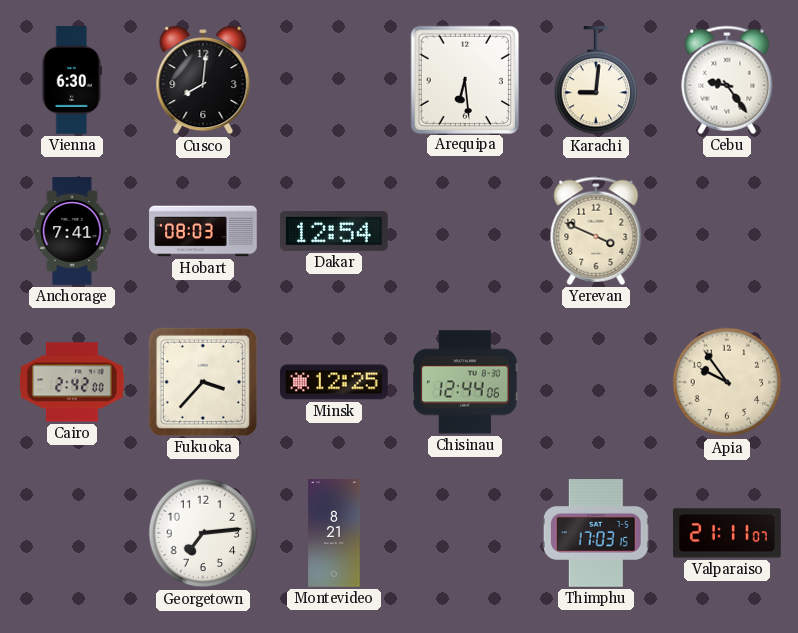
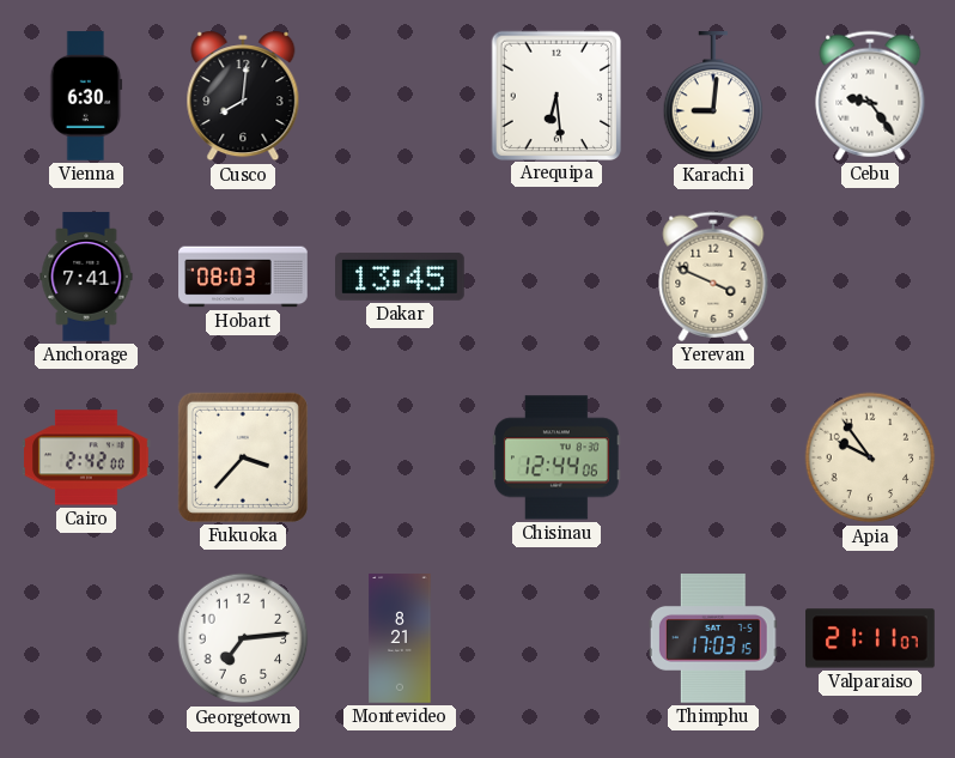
Dakar: 12:54 -> 13:45 (401, 277)
Minsk: 12:25 -> none (334, 382)
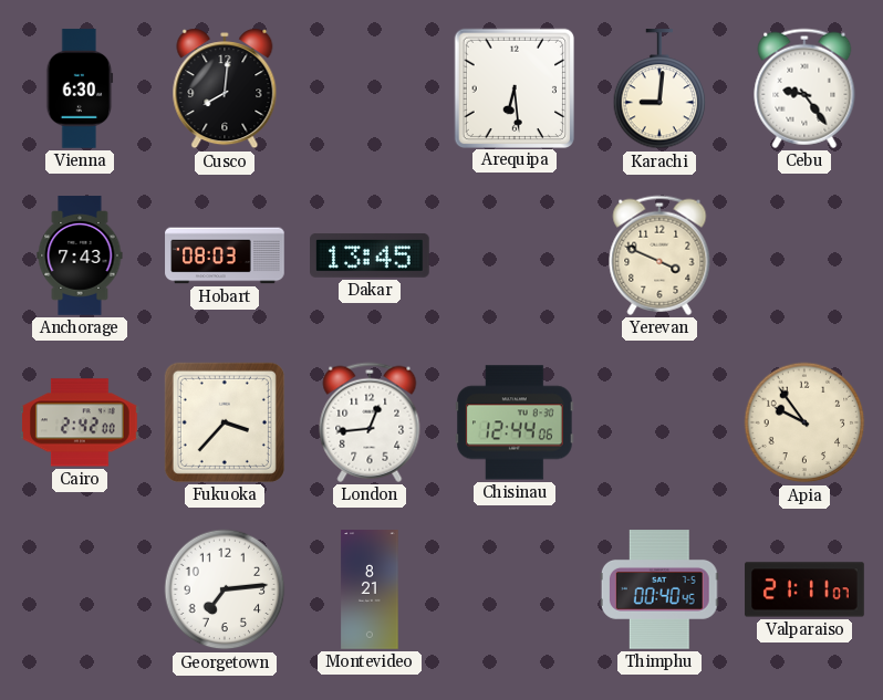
Anchorage: 7:41 -> 7:43 (80, 255)
London: none -> 12:44 (370, 422)
Thimphu: 17:03 -> 00:40 (659, 589)
